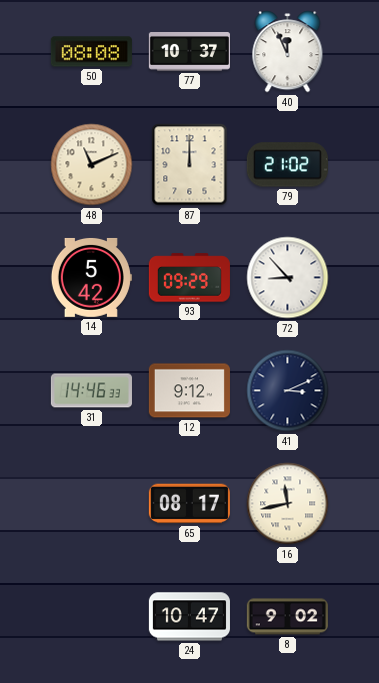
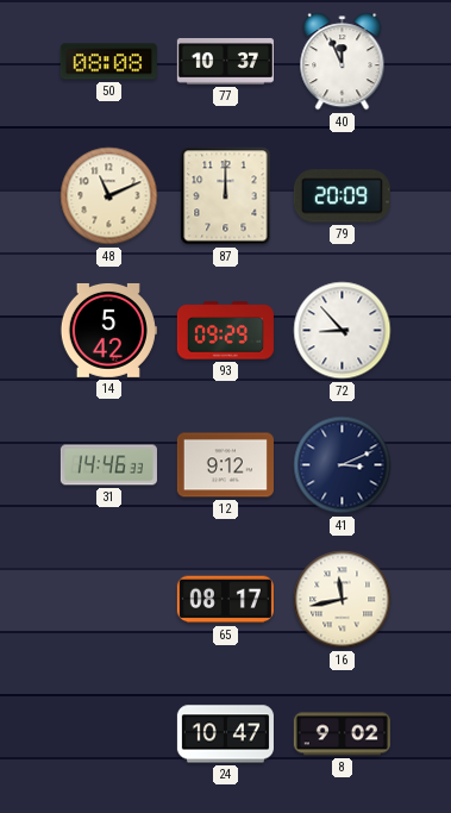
79: 21:02 -> 20:09 (342, 196)
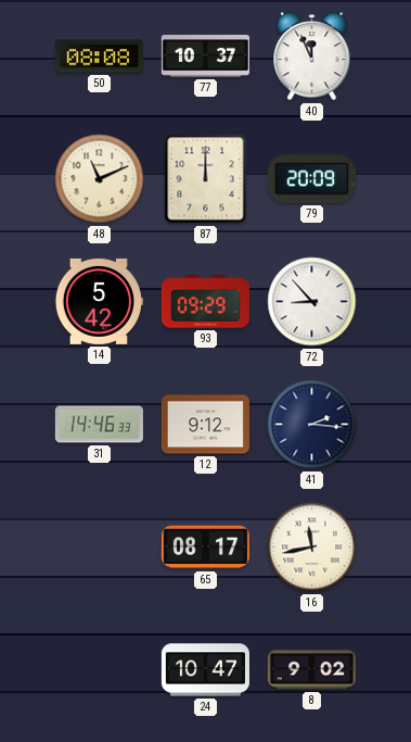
41: 3:11 -> 2:16 (312, 425)
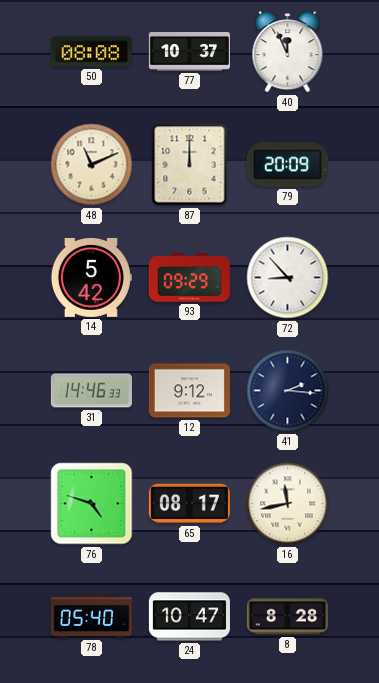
76: none -> 4:48 (92, 504)
78: none -> 05:40 (91, 616)
8: 9:02 -> 8:28 (287, 617)
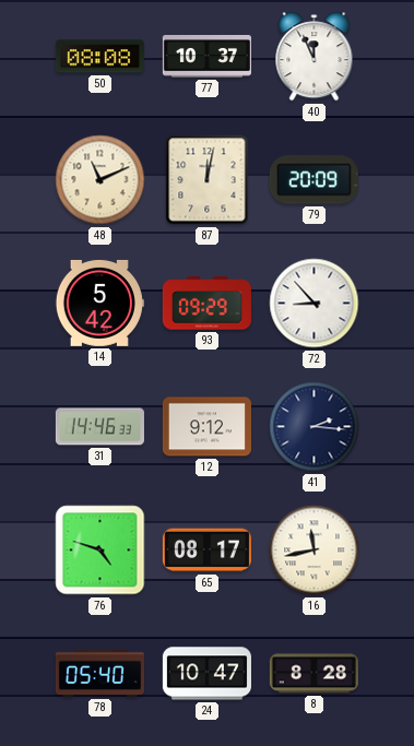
87: 12:00 -> 12:02 (208, 180)
